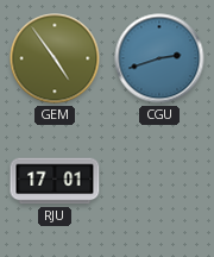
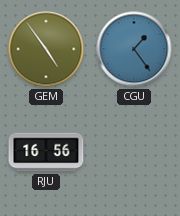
CGU: 2:42 -> 1:24 (134, 49)
RJU: 17:01 -> 16:56 (46, 152)
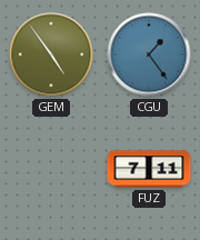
RJU: 16:56 -> none (46, 152)
FUZ: none -> 7:11 (149, 169)
